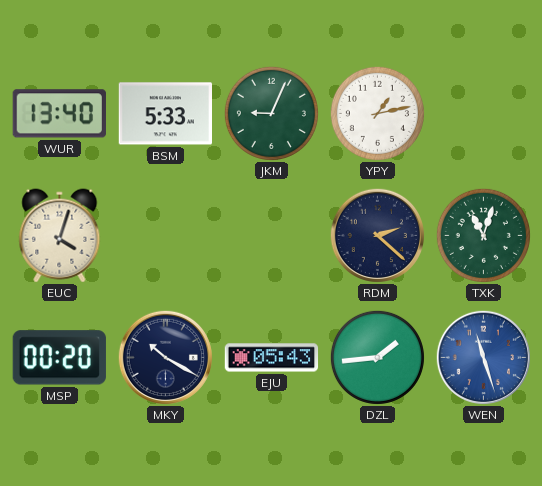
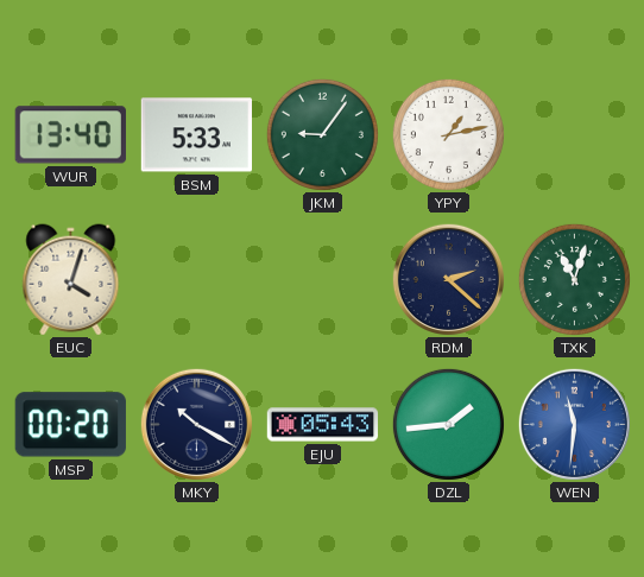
JKM: 9:04 -> 9:06 (322, 134)
WEN: 11:27 -> 11:31 (574, 424)
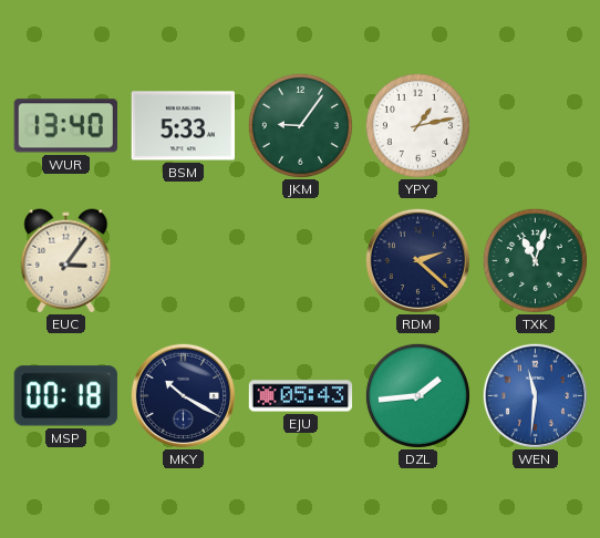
EUC: 4:03 -> 3:06 (66, 261)
MSP: 00:20 -> 00:18 (65, 396)
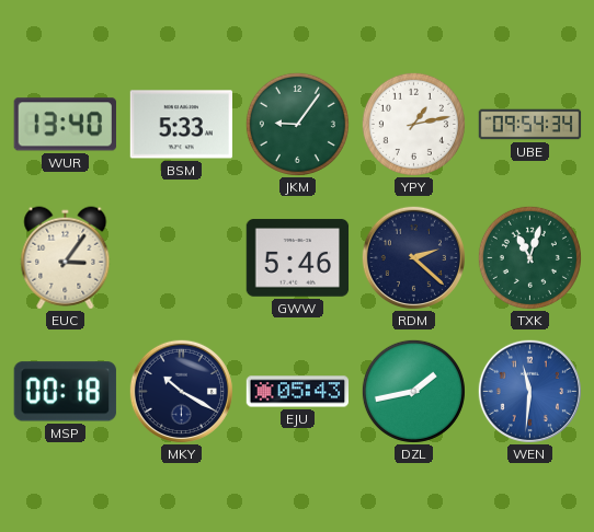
UBE: none -> 09:54 (530, 125)
GWW: none -> 5:46 (298, 258)
DZL: 1:44 -> 1:43 (413, 391)
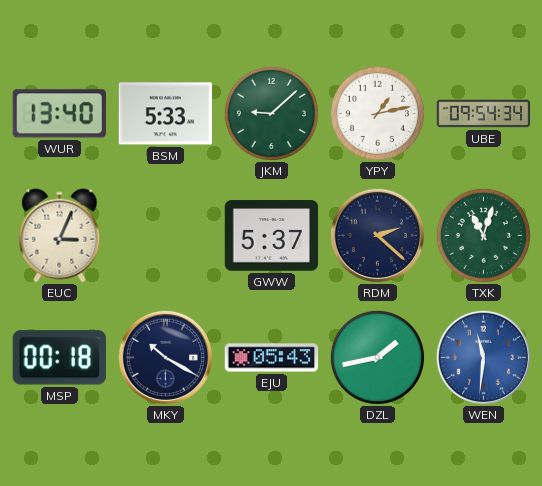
JKM: 9:06 -> 9:08 (271, 113)
EUC: 3:06 -> 3:04 (60, 236)
GWW: 5:46 -> 5:37 (272, 236)
